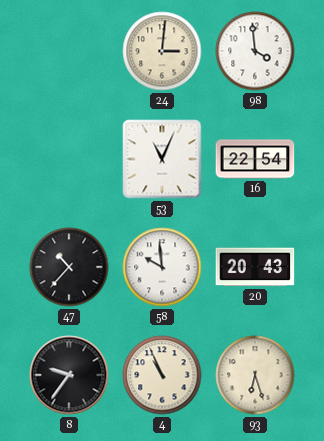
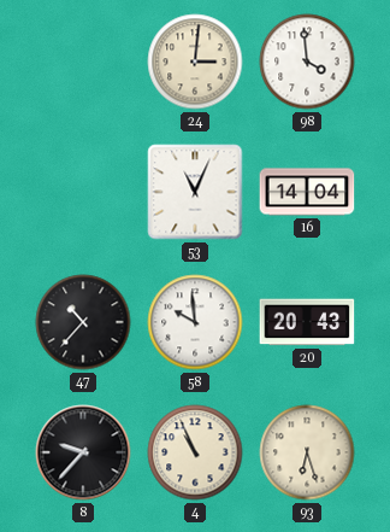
16: 22:54 -> 14:04 (307, 192)
8: 9:36 -> 9:37 (83, 452)
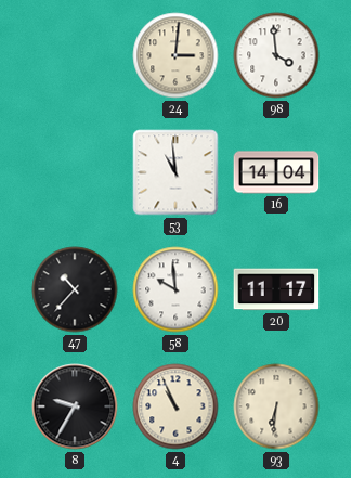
53: 11:04 -> 10:59 (175, 172)
20: 20:43 -> 11:17 (276, 289)
8: 9:37 -> 9:35 (75, 406)
93: 6:27 -> 6:31 (276, 406)
